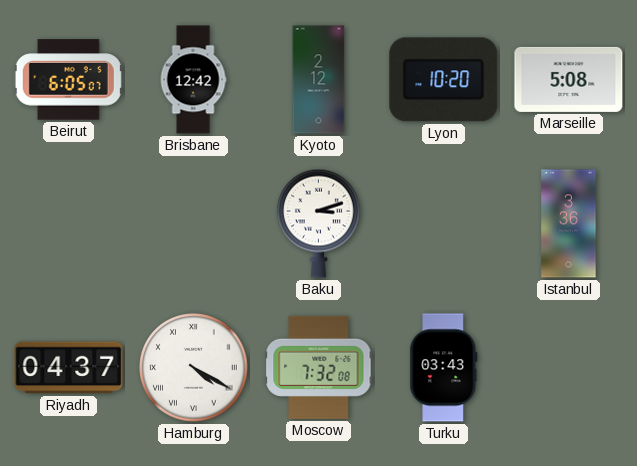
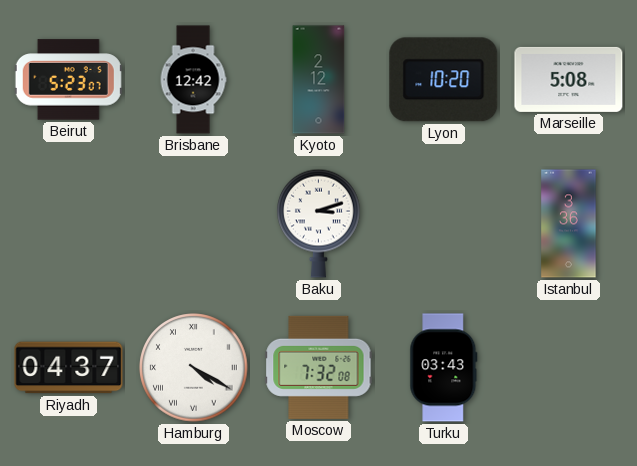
Beirut: 6:05 -> 5:23 (68, 80)
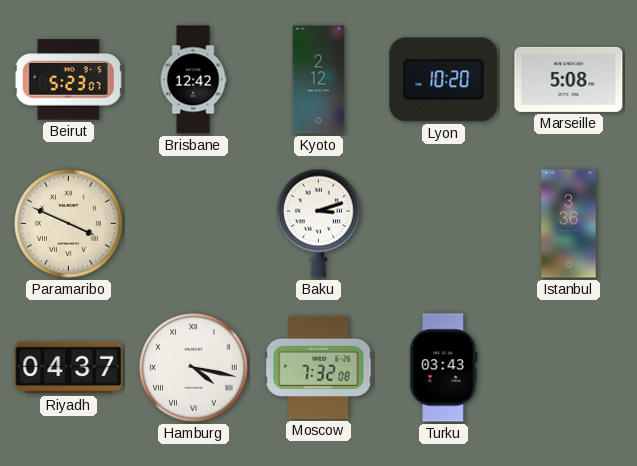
Paramaribo: none -> 3:49 (69, 224)
Hamburg: 4:20 -> 4:17 (194, 368)
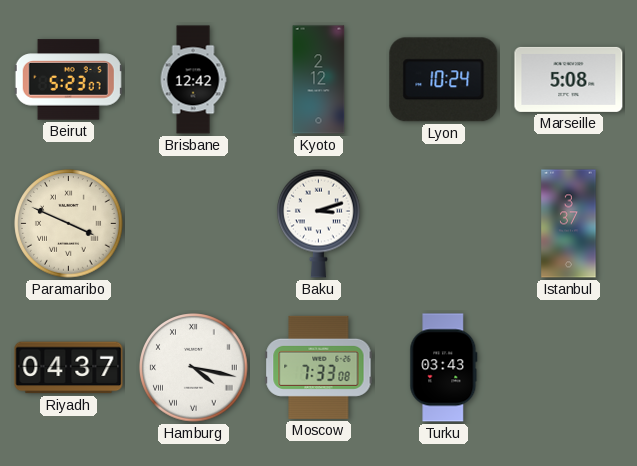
Lyon: 10:20 -> 10:24 (444, 80)
Istanbul: 3:36 -> 3:37 (569, 224)
Moscow: 7:32 -> 7:33 (319, 367)
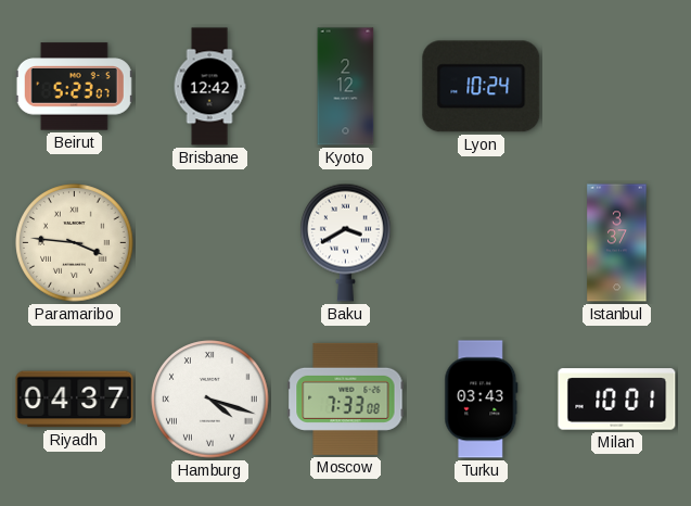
Marseille: 5:08 -> none (569, 79)
Paramaribo: 3:49 -> 3:46 (75, 243)
Baku: 3:12 -> 3:40 (346, 242)
Hamburg: 4:17 -> 4:18 (210, 400)
Milan: none -> 10:01 (617, 400)
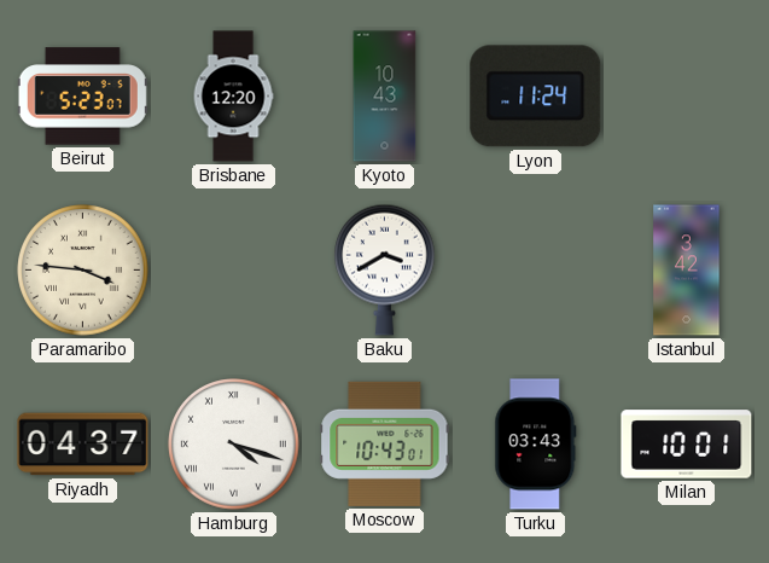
Brisbane: 12:42 -> 12:20 (233, 97)
Kyoto: 2:12 -> 10:43 (385, 97)
Lyon: 10:24 -> 11:24 (536, 97)
Istanbul: 3:37 -> 3:42 (687, 271)
Moscow: 7:33 -> 10:43 (385, 443)
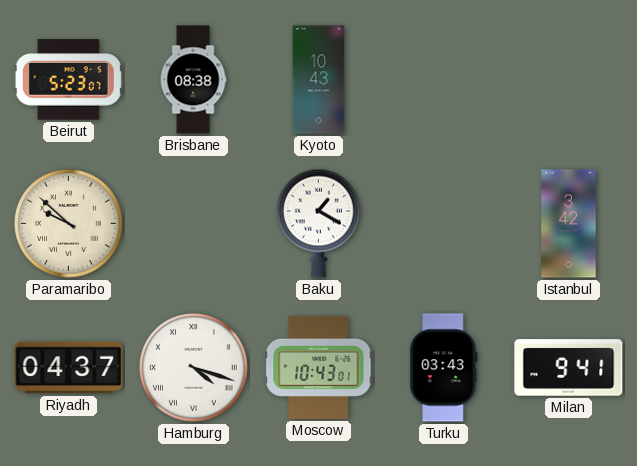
Brisbane: 12:20 -> 08:38 (193, 80)
Lyon: 11:24 -> none (536, 97)
Paramaribo: 3:46 -> 9:52 (69, 224)
Baku: 3:40 -> 1:20 (319, 223)
Milan: 10:01 -> 9:41 (569, 368)
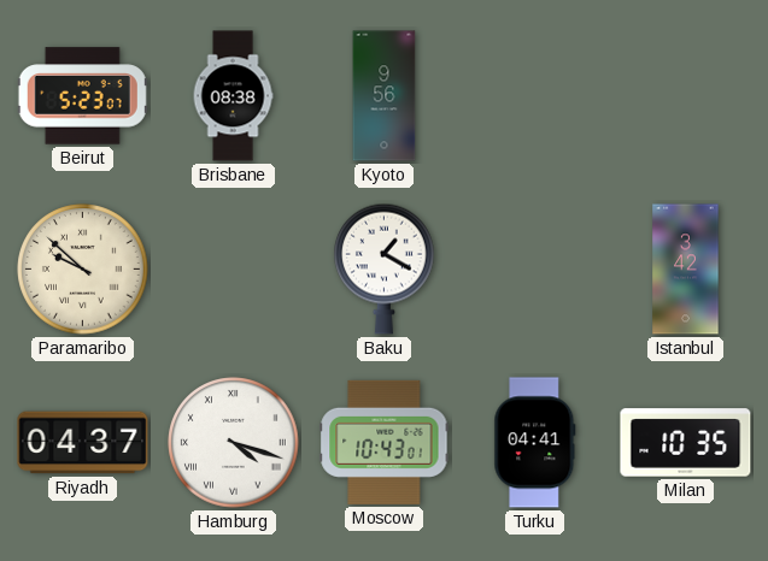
Kyoto: 10:43 -> 9:56 (385, 96)
Turku: 03:43 -> 04:41 (535, 443)
Milan: 9:41 -> 10:35 (686, 443)
